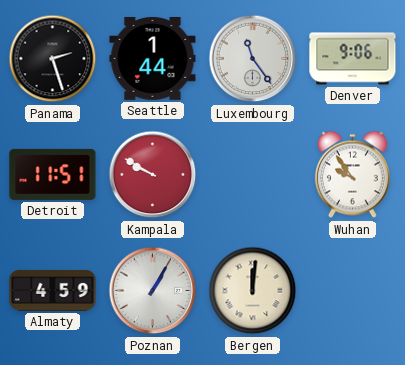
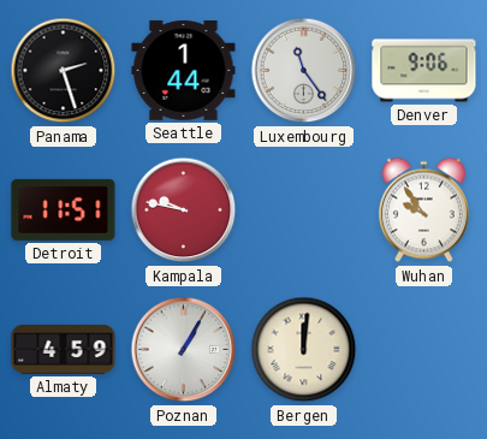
Kampala: 9:50 -> 9:47 (184, 210)
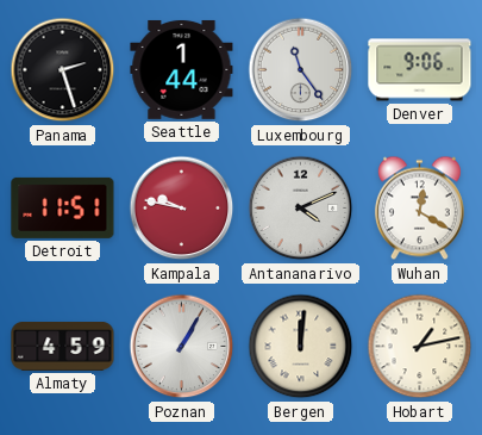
Antananarivo: none -> 4:11 (301, 209)
Wuhan: 9:54 -> 12:20 (419, 209)
Hobart: none -> 1:13 (420, 347)
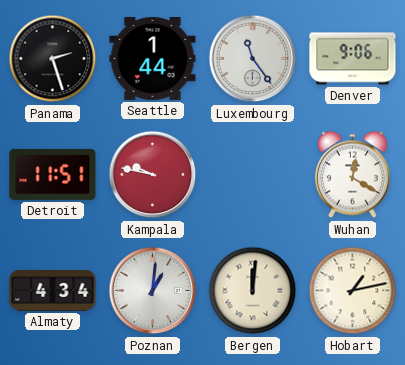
Antananarivo: 4:11 -> none (301, 209)
Almaty: 4:59 -> 4:34 (53, 290)
Poznan: 1:05 -> 1:01 (153, 291)
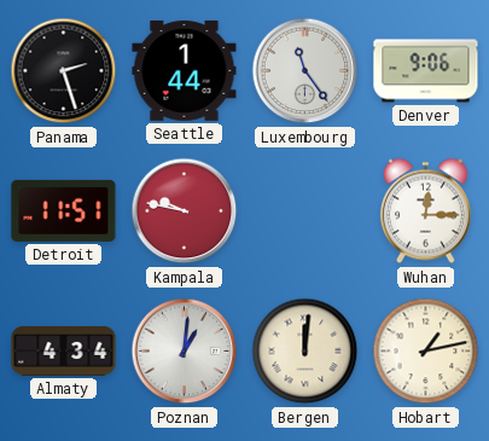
Wuhan: 12:20 -> 12:15 (425, 211)
